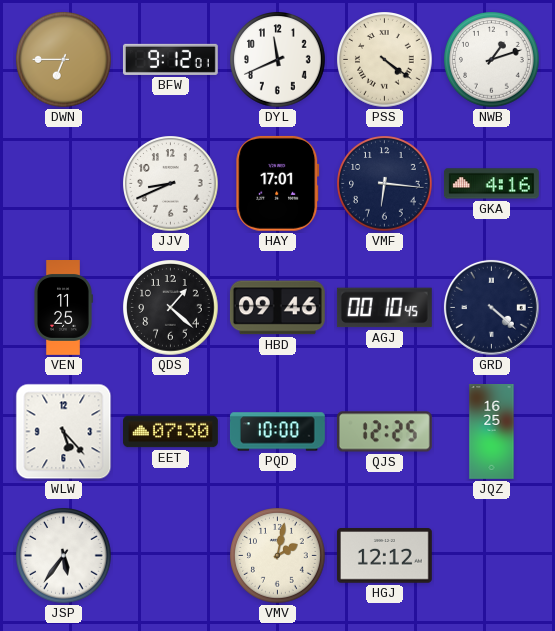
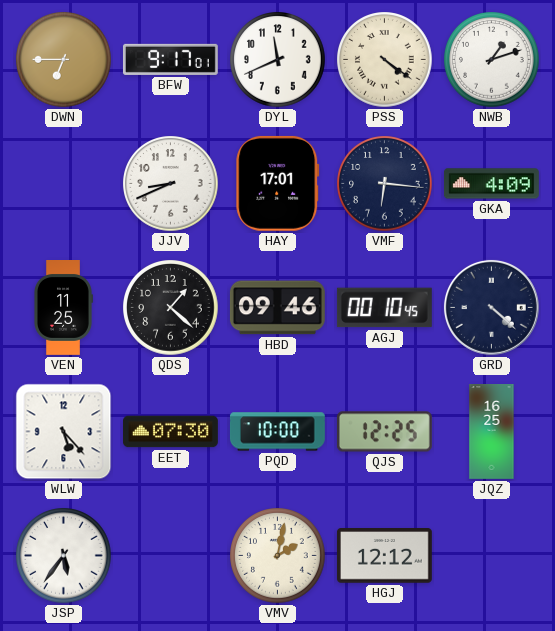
BFW: 9:12 -> 9:17 (170, 59)
GKA: 4:16 -> 4:09 (491, 184)
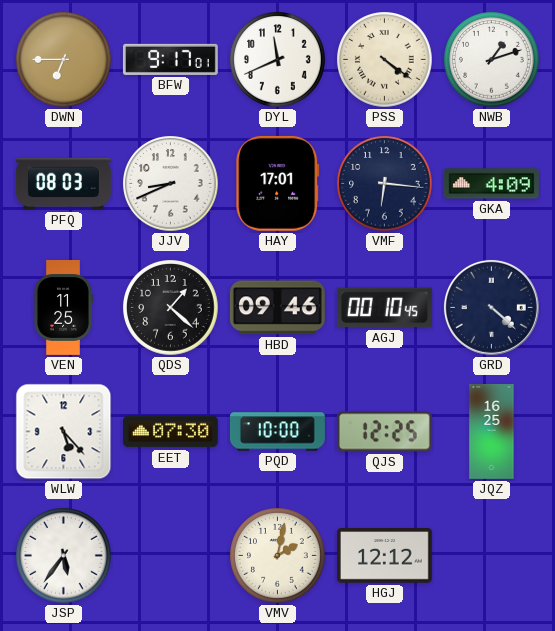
PFQ: none -> 08:03 (63, 184)
